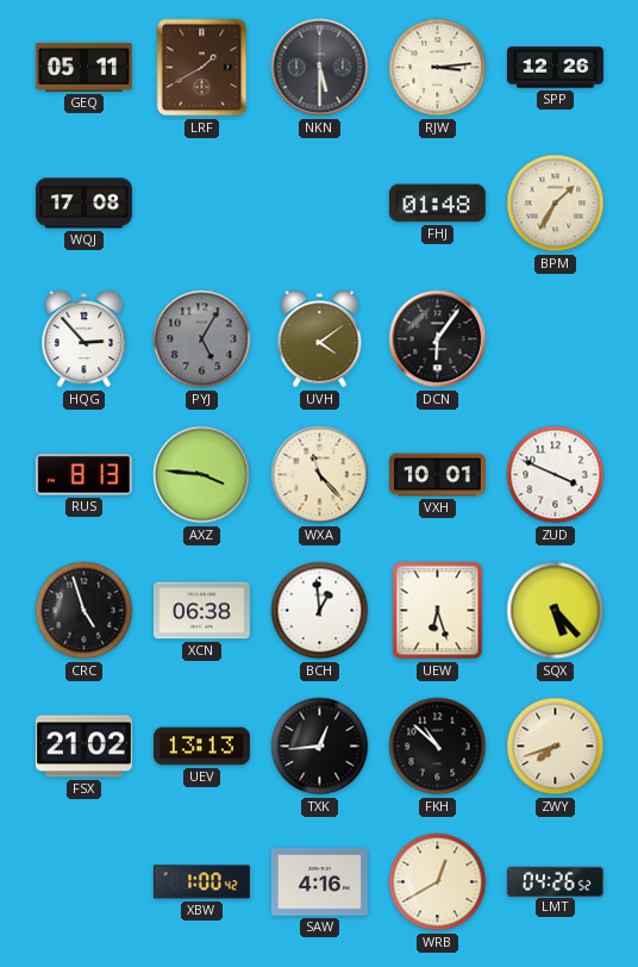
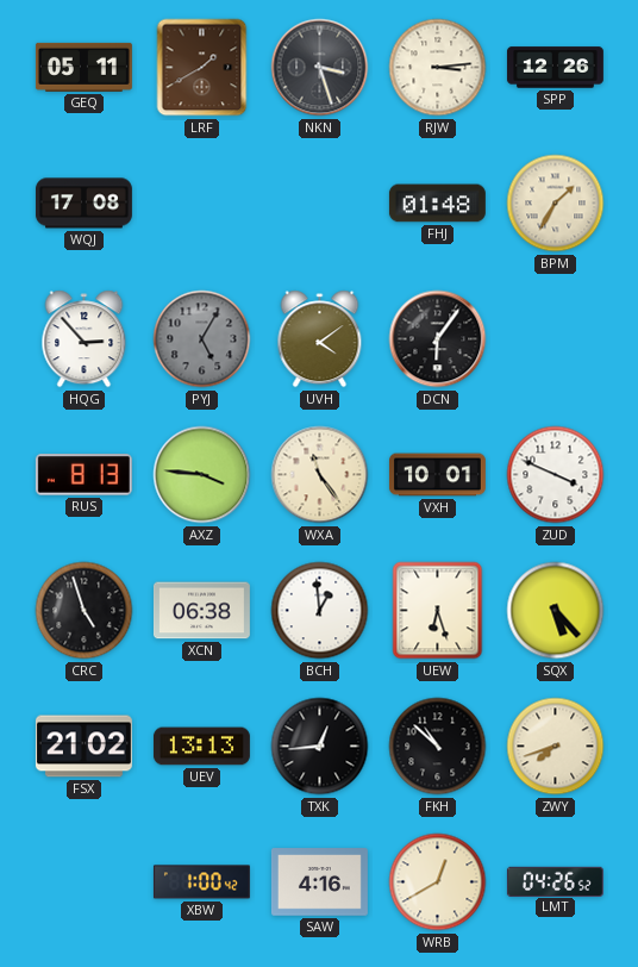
NKN: 5:30 -> 3:27 (320, 68)
WXA: 11:23 -> 11:24 (320, 475)
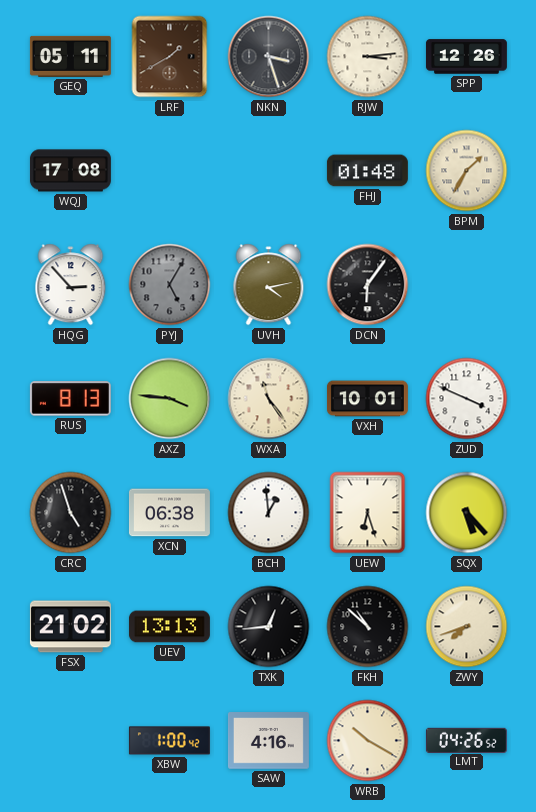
UVH: 4:09 -> 4:13 (269, 285)
WRB: 12:40 -> 10:20 (368, 741)
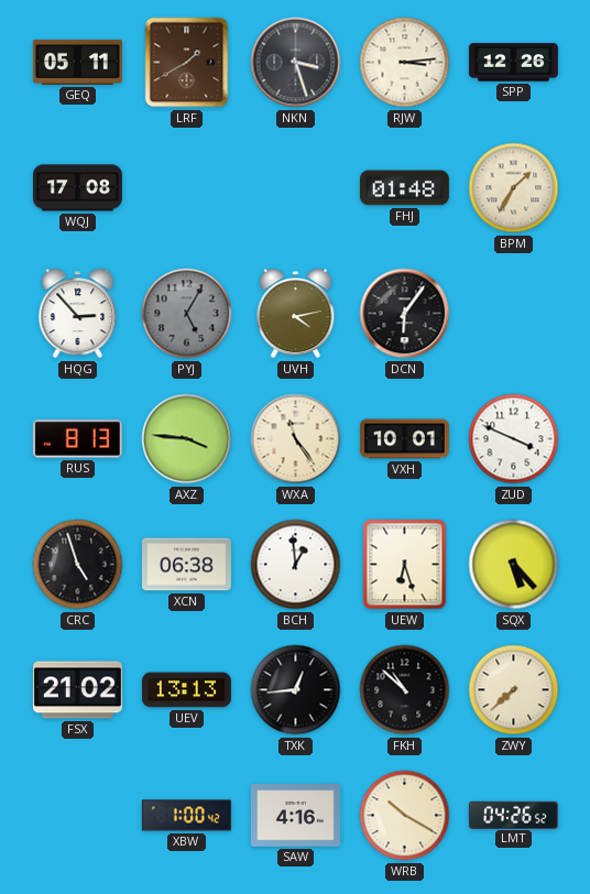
ZWY: 7:42 -> 7:38 (514, 690)
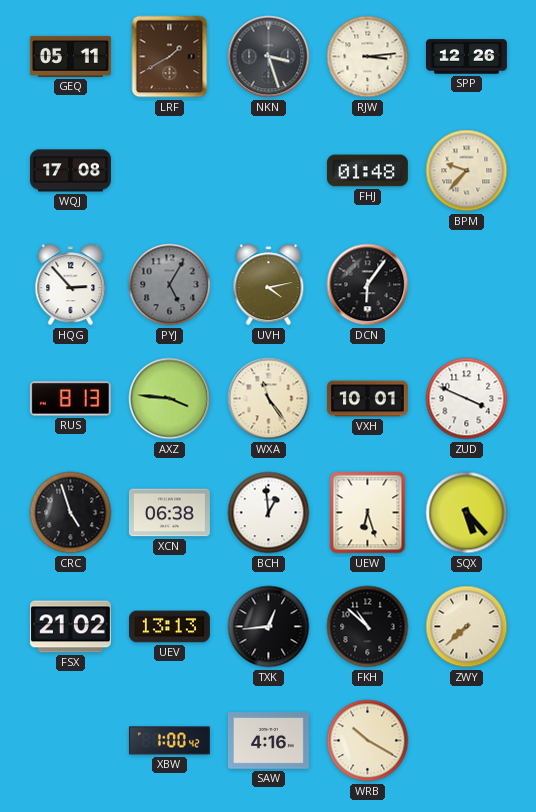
BPM: 1:35 -> 9:37 (467, 171)
LMT: 04:26 -> none (513, 815)
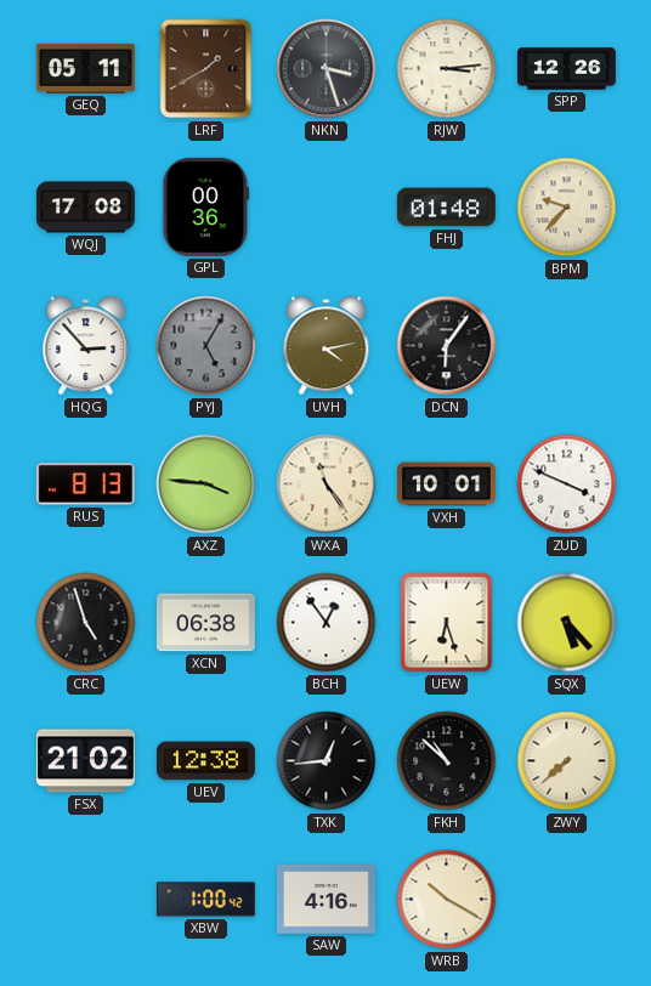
GPL: none -> 00:36 (206, 206)
BCH: 12:59 -> 12:54 (327, 623)
UEV: 13:13 -> 12:38 (205, 761)
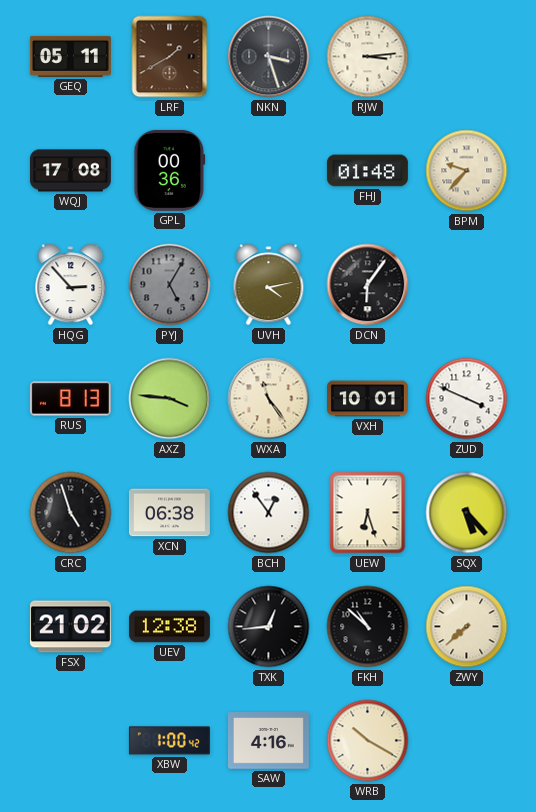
SPP: 12:26 -> none (566, 69)
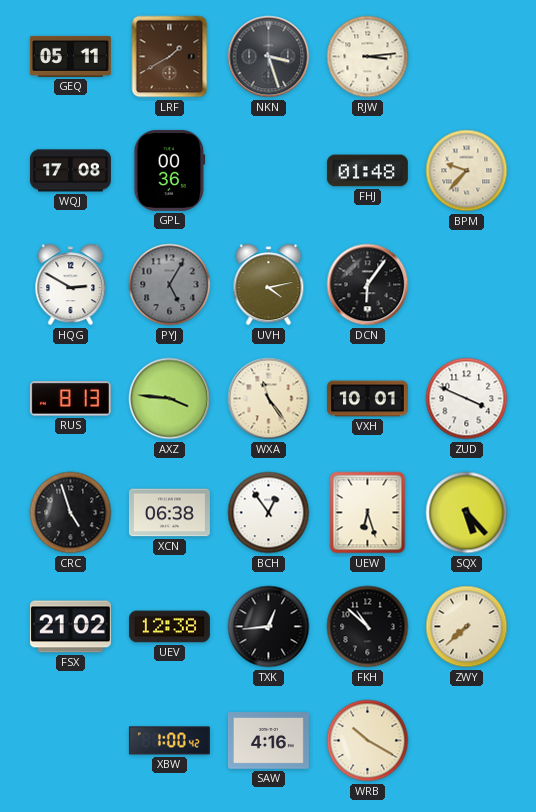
HQG: 2:53 -> 2:50 (71, 285)
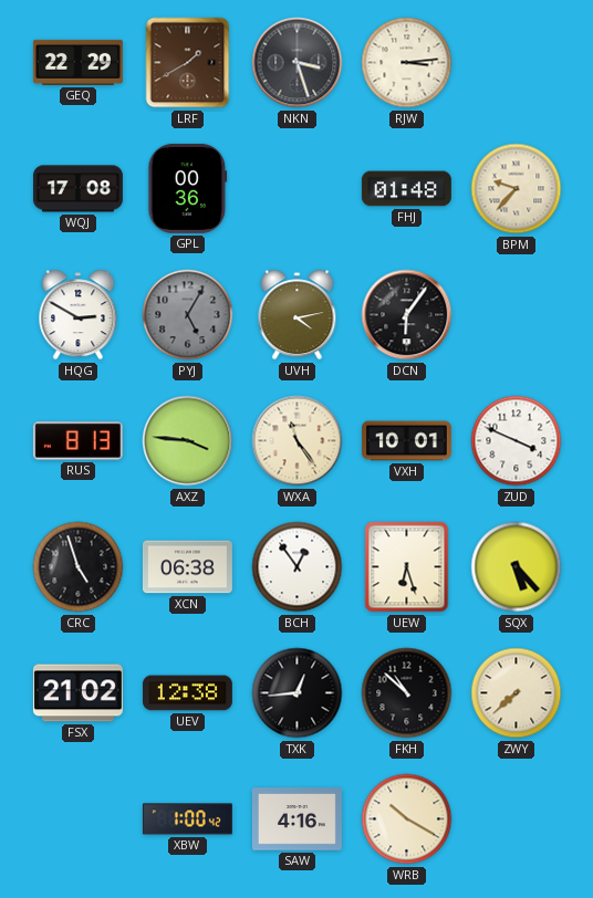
GEQ: 05:11 -> 22:29 (77, 62)
